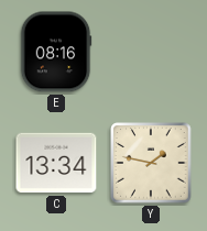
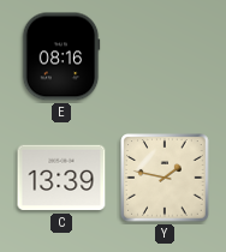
C: 13:34 -> 13:39 (61, 178)
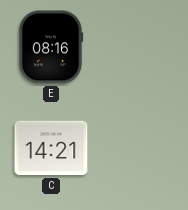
C: 13:39 -> 14:21 (51, 148)
Y: 1:47 -> none (165, 178)
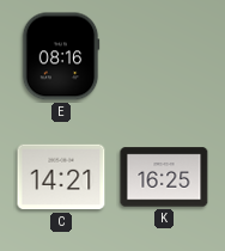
K: none -> 16:25 (164, 177)
